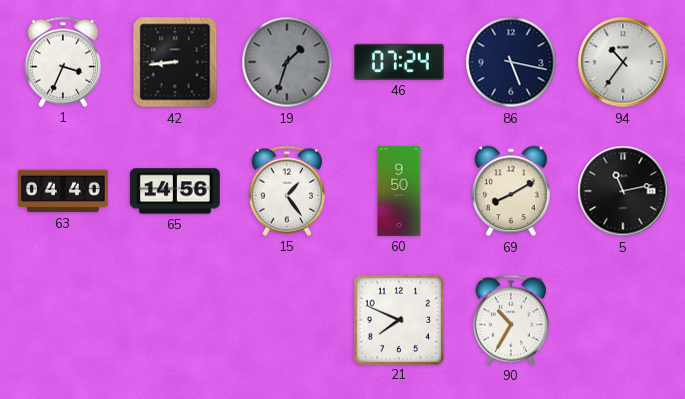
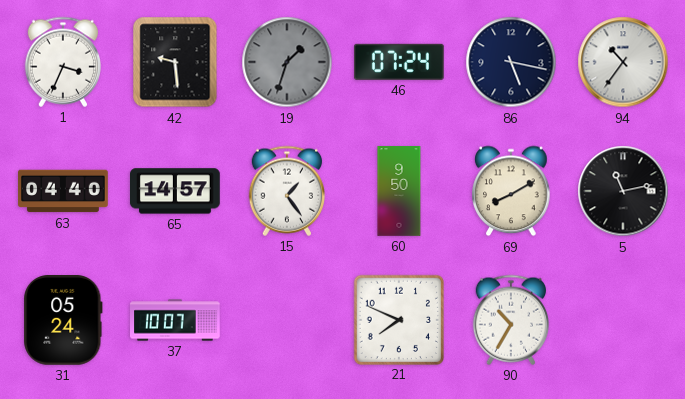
42: 8:44 -> 9:29 (175, 62)
65: 14:56 -> 14:57 (176, 191)
31: none -> 05:24 (63, 321)
37: none -> 10:07 (176, 320)
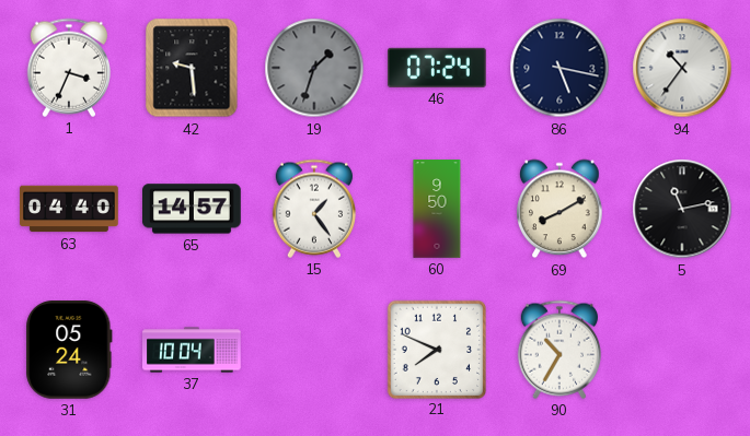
37: 10:07 -> 10:04 (193, 350)
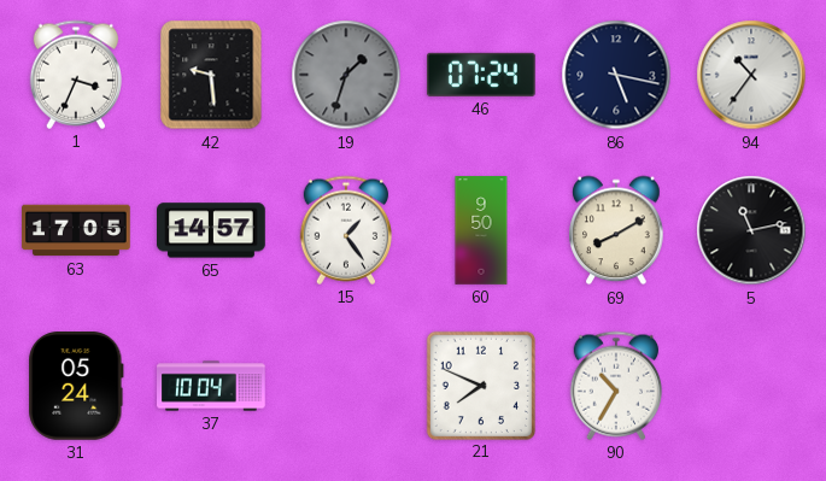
63: 04:40 -> 17:05 (76, 230)
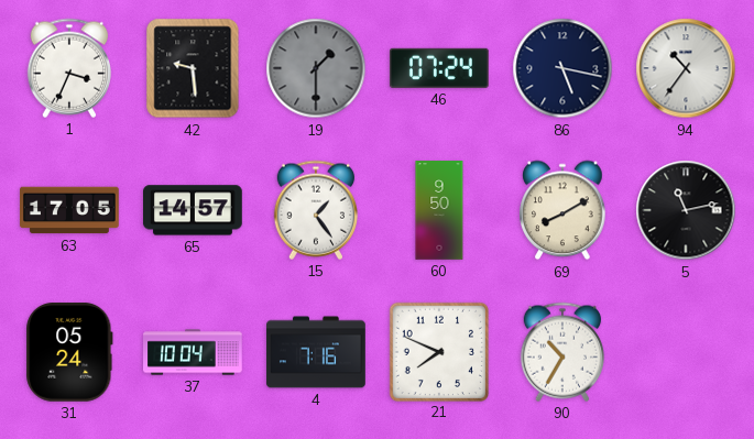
19: 1:33 -> 1:30 (316, 68)
4: none -> 7:16 (316, 352)
